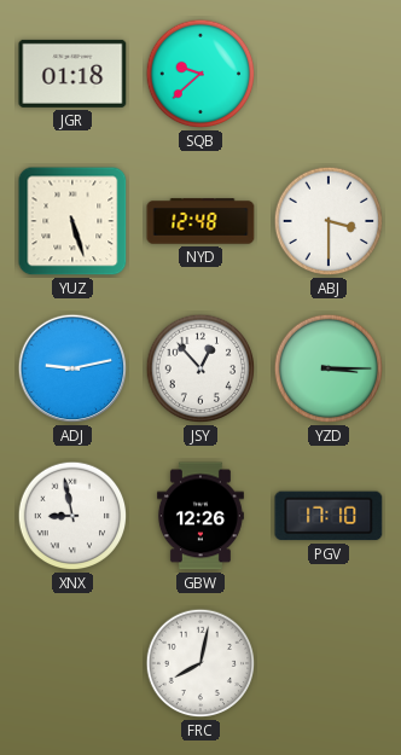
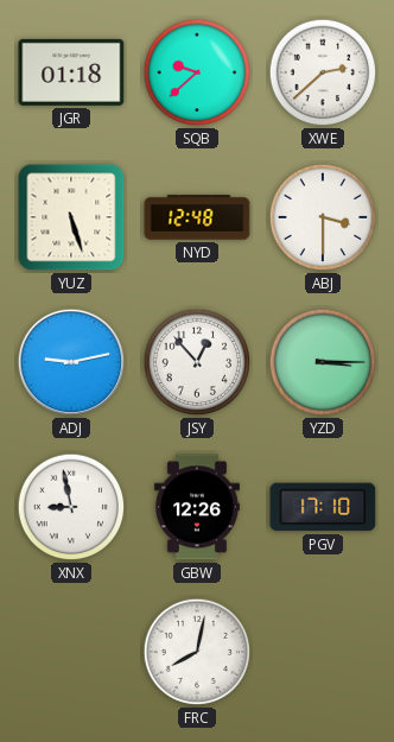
XWE: none -> 2:38 (323, 72)
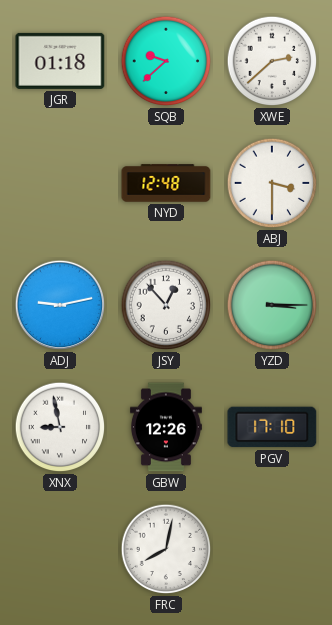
YUZ: 5:27 -> none (71, 217)
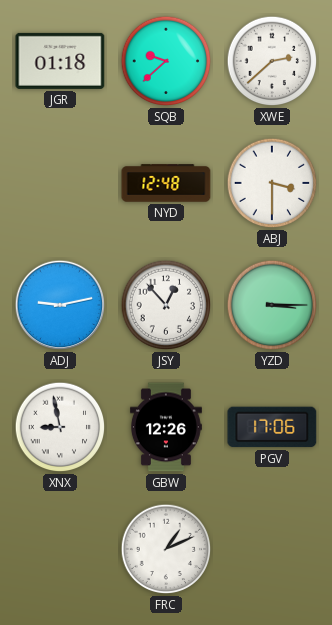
PGV: 17:10 -> 17:06 (272, 427)
FRC: 8:02 -> 1:11 (166, 549)
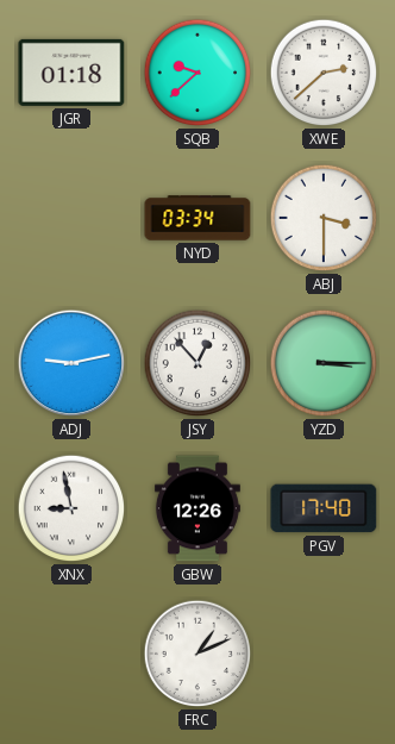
NYD: 12:48 -> 03:34 (197, 218)
PGV: 17:06 -> 17:40 (324, 508)
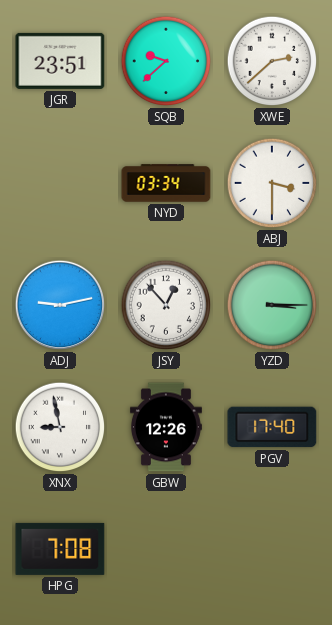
JGR: 01:18 -> 23:51 (60, 61)
HPG: none -> 7:08 (60, 549)
FRC: 1:11 -> none (197, 654)
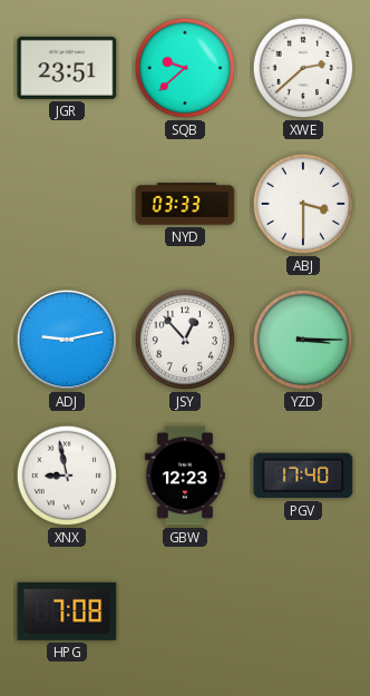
NYD: 03:34 -> 03:33 (185, 204)
GBW: 12:26 -> 12:23 (185, 476)
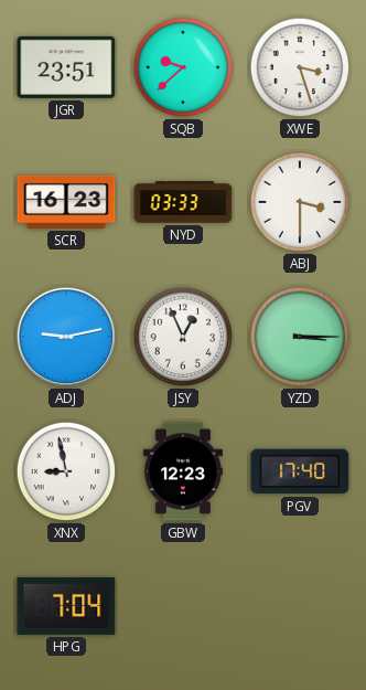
XWE: 2:38 -> 3:27 (300, 67)
SCR: none -> 16:23 (66, 202)
JSY: 12:53 -> 12:56 (183, 337)
HPG: 7:08 -> 7:04 (66, 606)
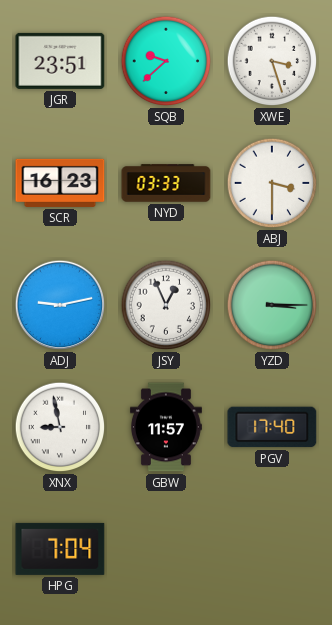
GBW: 12:23 -> 11:57 (166, 427)
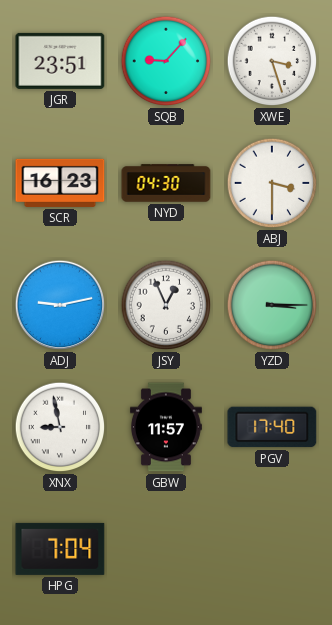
SQB: 9:38 -> 9:07 (166, 61)
NYD: 03:33 -> 04:30 (166, 183)
